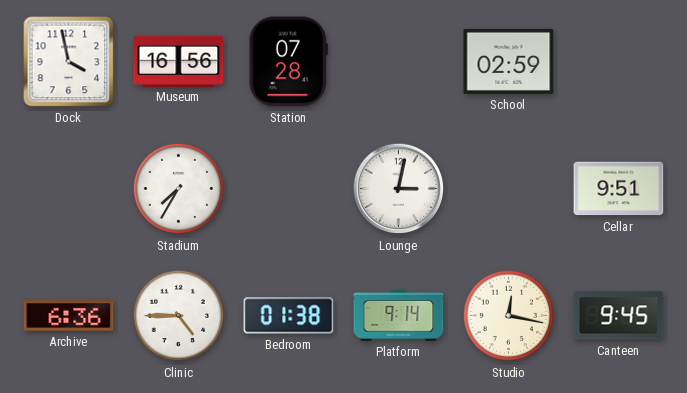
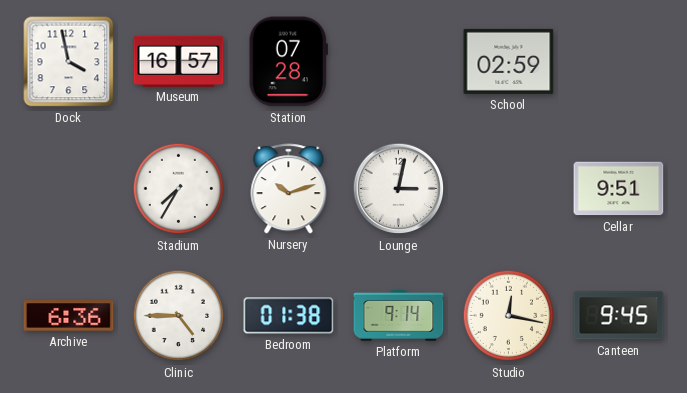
Museum: 16:56 -> 16:57 (179, 61)
Nursery: none -> 10:12 (289, 189)
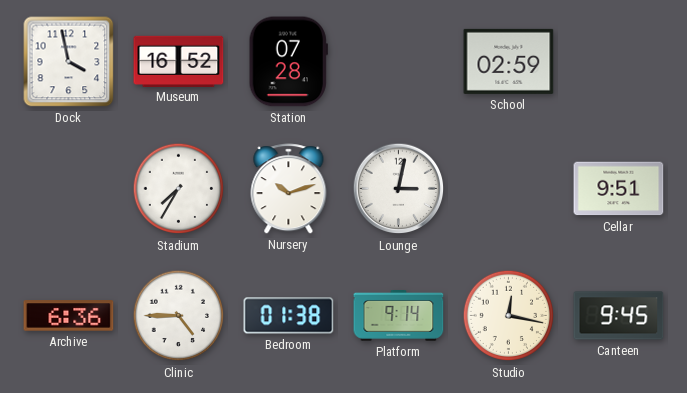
Museum: 16:57 -> 16:52 (179, 61)
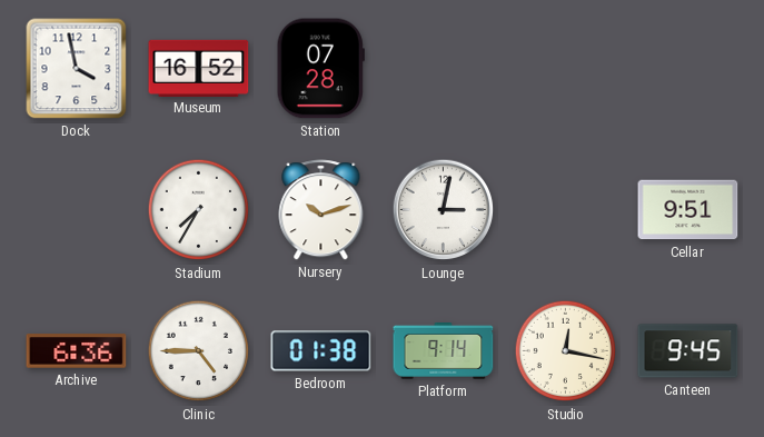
School: 02:59 -> none (509, 61)
